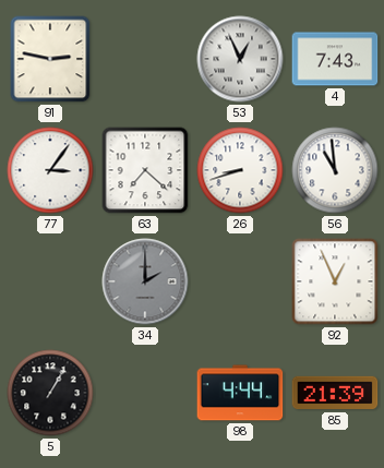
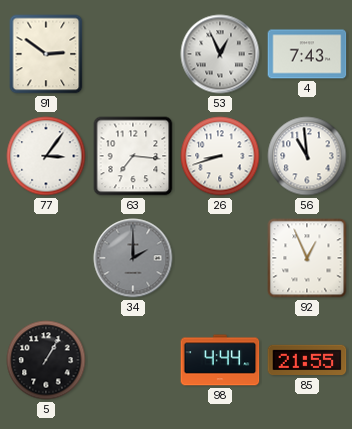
91: 2:47 -> 2:51 (46, 54)
63: 7:22 -> 7:16 (133, 156)
85: 21:39 -> 21:55 (307, 360)
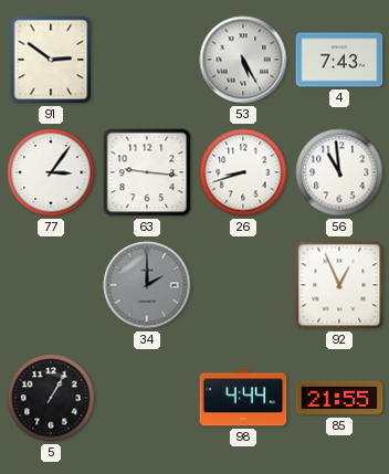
53: 12:56 -> 5:25 (243, 60)
63: 7:16 -> 9:16 (147, 172)
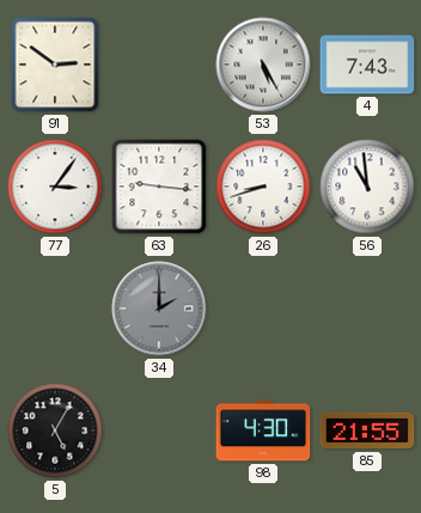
92: 12:56 -> none (339, 285)
5: 1:05 -> 5:05 (55, 430)
98: 4:44 -> 4:30 (263, 430)
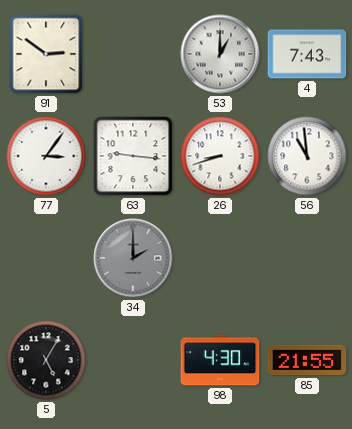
53: 5:25 -> 1:00 (220, 54)
